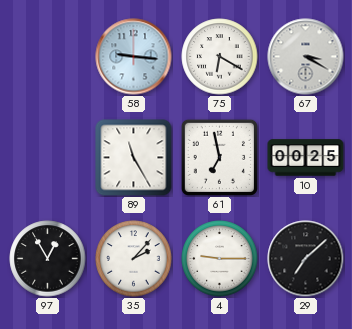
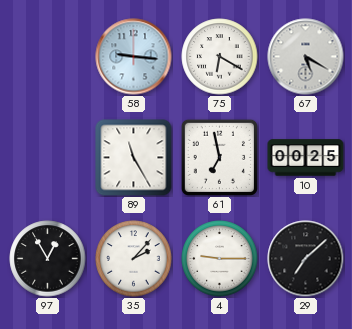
67: 3:20 -> 5:20 (306, 57)
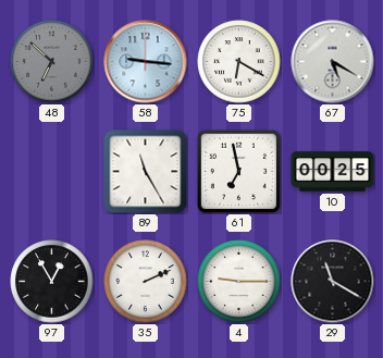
48: none -> 6:52 (52, 62)
35: 2:07 -> 2:11 (146, 282)
29: 7:08 -> 11:20 (333, 282)
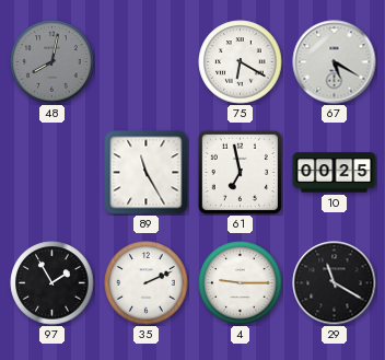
48: 6:52 -> 8:02 (52, 62)
58: 9:16 -> none (146, 62)
97: 12:55 -> 1:55 (52, 283)
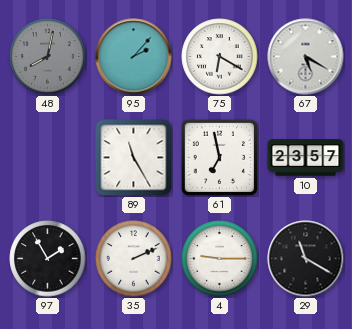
95: none -> 2:07 (134, 57)
10: 00:25 -> 23:57 (306, 158)
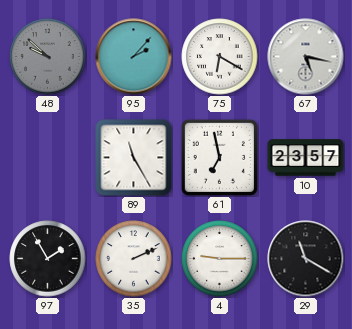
48: 8:02 -> 9:52 (48, 57)
67: 5:20 -> 5:17 (306, 57)
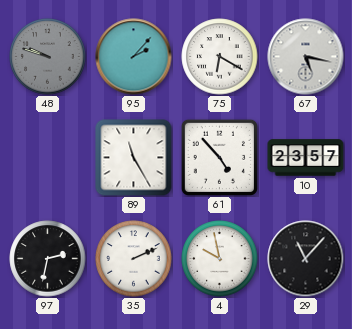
48: 9:52 -> 9:48 (48, 57)
61: 6:58 -> 4:53 (219, 157)
97: 1:55 -> 2:32 (48, 259)
4: 9:15 -> 9:58 (220, 259)
29: 11:20 -> 11:07 (306, 259)
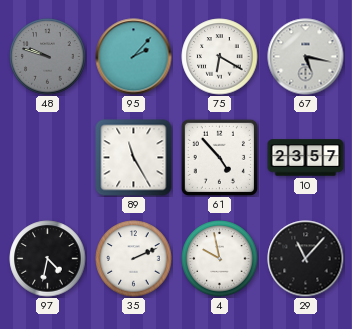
97: 2:32 -> 4:32 (48, 259)
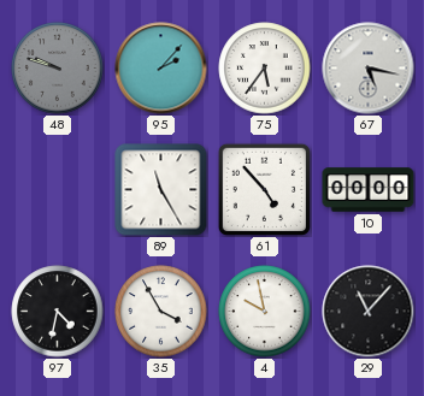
75: 6:20 -> 5:36 (265, 69)
10: 23:57 -> 00:00 (369, 190)
35: 2:11 -> 3:55 (161, 312)
